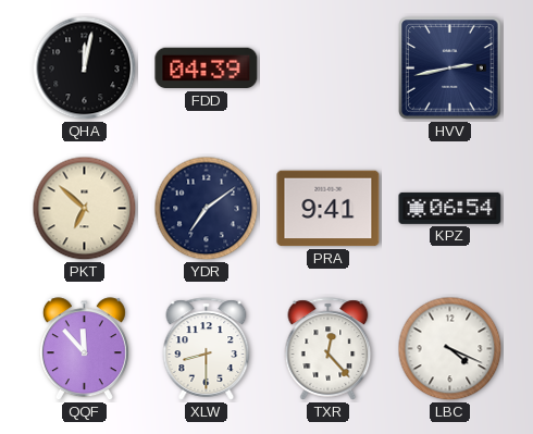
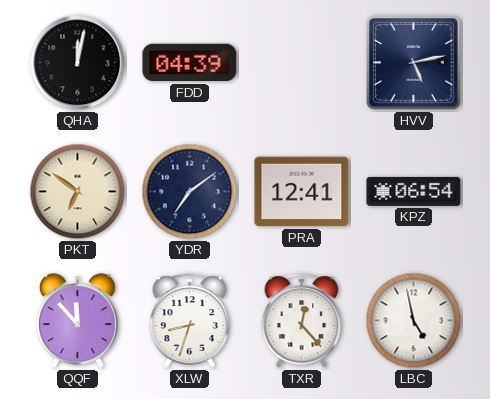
HVV: 2:43 -> 5:13 (414, 63)
PKT: 6:52 -> 6:51 (78, 192)
PRA: 9:41 -> 12:41 (302, 192)
XLW: 8:30 -> 8:33 (190, 321)
LBC: 4:19 -> 4:58 (414, 321)
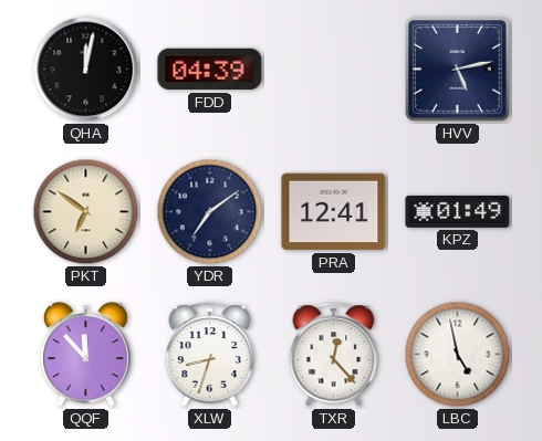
KPZ: 06:54 -> 01:49 (458, 211)
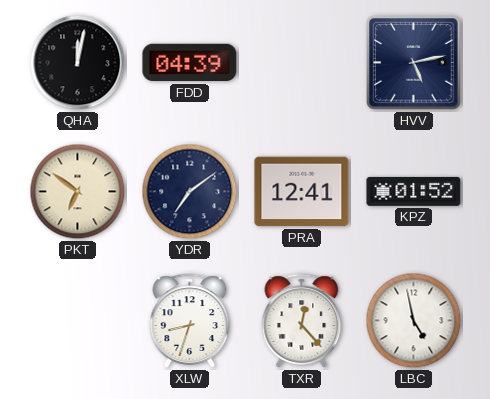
KPZ: 01:49 -> 01:52 (414, 191)
QQF: 11:53 -> none (85, 355)
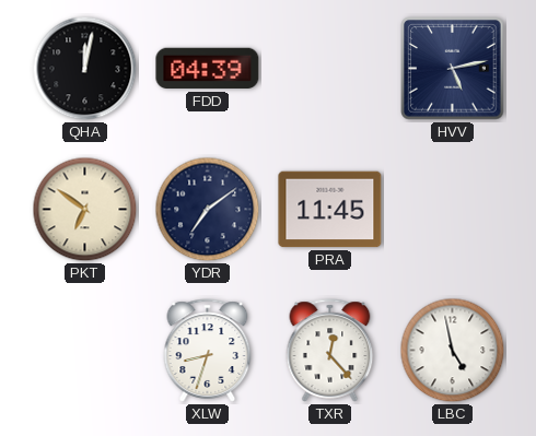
PRA: 12:41 -> 11:45 (330, 210)
KPZ: 01:52 -> none (414, 191)
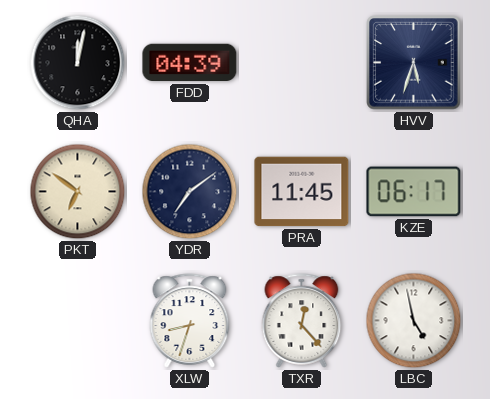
HVV: 5:13 -> 5:33 (414, 63)
KZE: none -> 06:17 (414, 192)
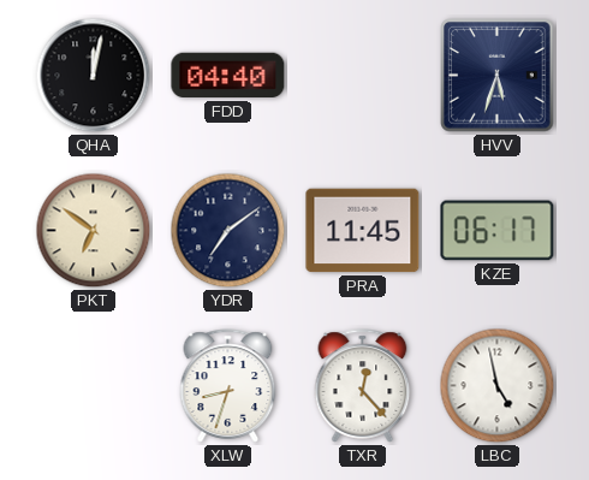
FDD: 04:39 -> 04:40 (228, 76)
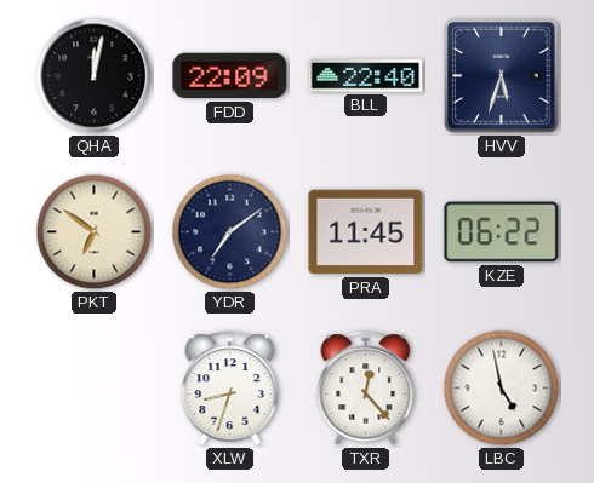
FDD: 04:40 -> 22:09 (230, 76)
BLL: none -> 22:40 (366, 76)
KZE: 06:17 -> 06:22 (502, 232)
